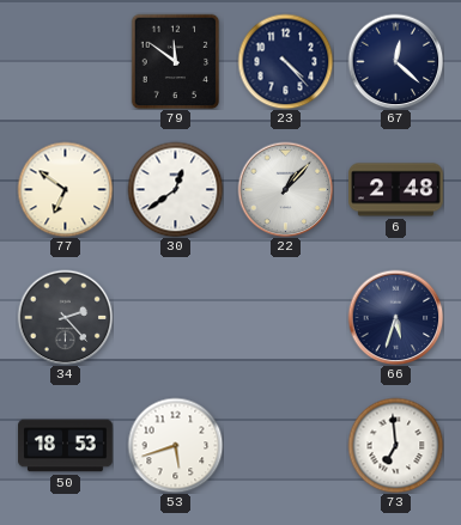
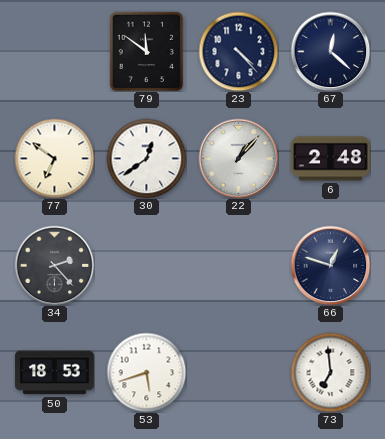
66: 5:33 -> 12:48 (330, 265)
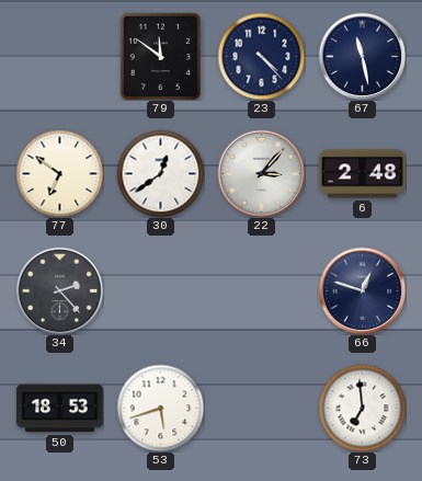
67: 12:22 -> 11:28 (362, 56)
22: 1:07 -> 3:07 (261, 173)
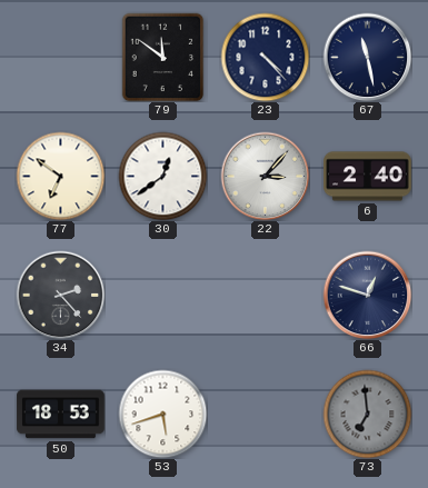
6: 2:48 -> 2:40 (368, 177)
73 dial: white -> grey (367, 414)
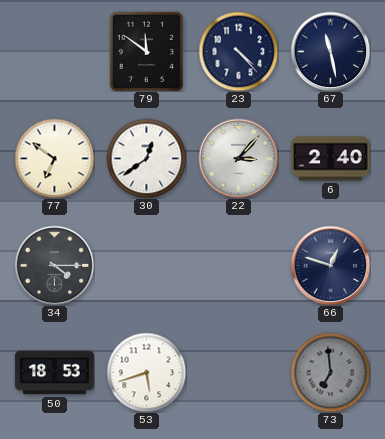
34: 2:23 -> 4:15 (54, 265)
